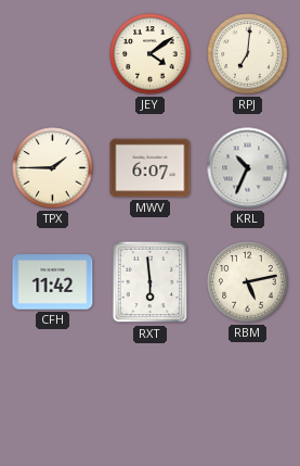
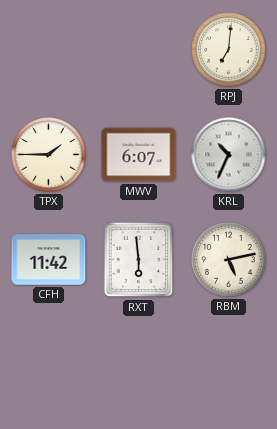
JEY: 4:09 -> none (151, 54)
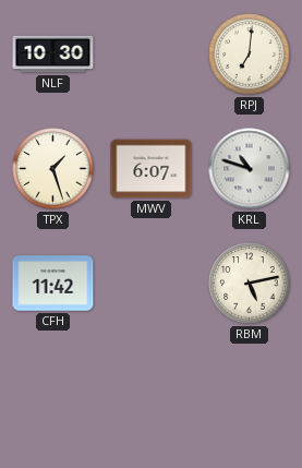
NLF: none -> 10:30 (53, 55)
TPX: 1:45 -> 1:27 (53, 169)
KRL: 10:34 -> 10:48 (250, 169)
RXT: 5:59 -> none (139, 260)
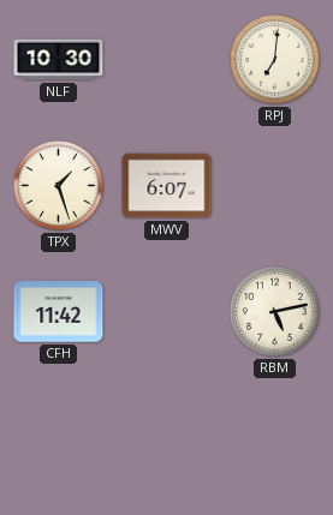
KRL: 10:48 -> none (250, 169)
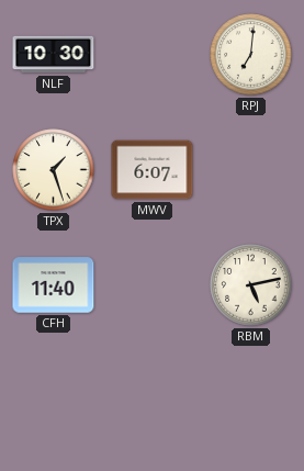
CFH: 11:42 -> 11:40 (54, 285)
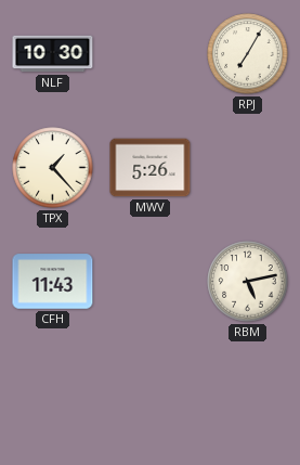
RPJ: 7:01 -> 7:05 (248, 54)
TPX: 1:27 -> 1:23 (53, 168)
MWV: 6:07 -> 5:26 (151, 168)
CFH: 11:40 -> 11:43 (53, 282)
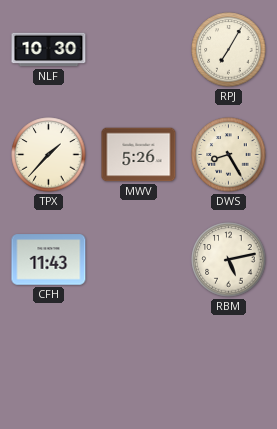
TPX: 1:23 -> 1:37 (49, 155)
DWS: none -> 8:25 (229, 155)
